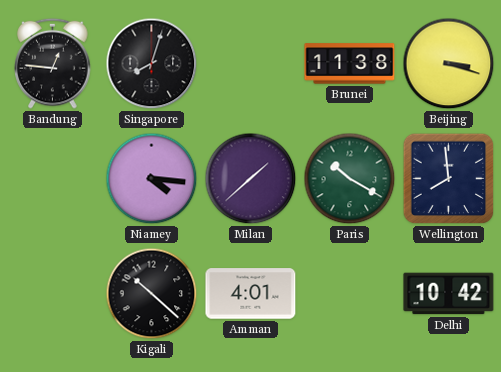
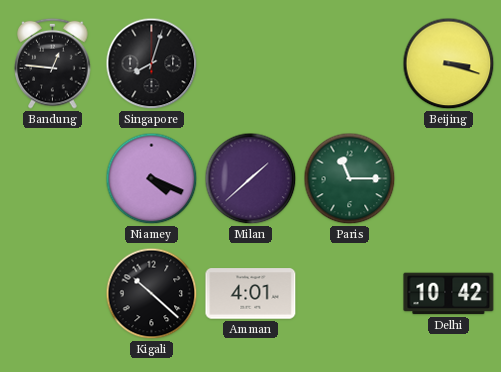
Brunei: 11:38 -> none (350, 64)
Niamey: 4:16 -> 4:19 (152, 179)
Paris: 10:20 -> 11:15 (350, 179)
Wellington: 7:59 -> none (449, 179)
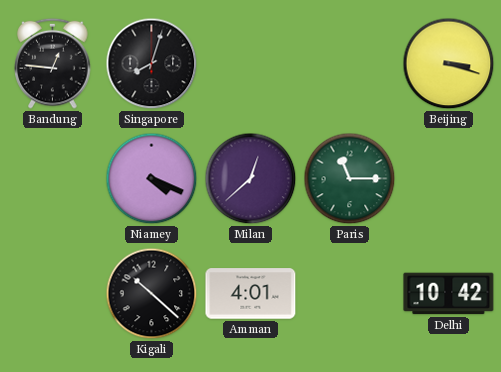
Milan: 1:38 -> 12:38 (251, 179)
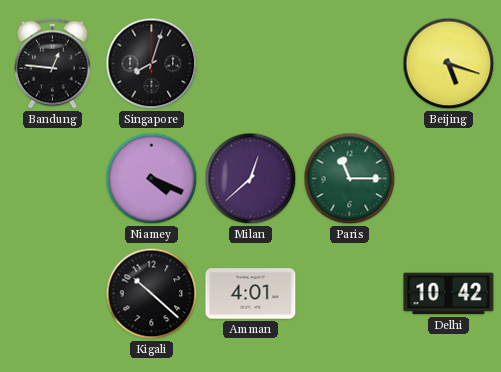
Beijing: 3:18 -> 5:18 (449, 64)
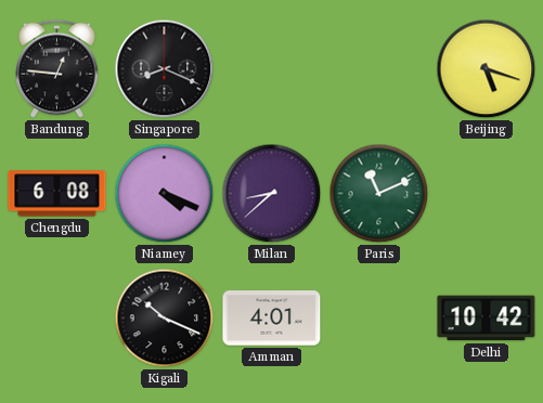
Singapore: 8:03 -> 8:19 (165, 69)
Chengdu: none -> 6:08 (57, 194)
Milan: 12:38 -> 8:38 (272, 194)
Paris: 11:15 -> 11:11 (379, 194)
Kigali: 10:22 -> 10:19 (165, 318)
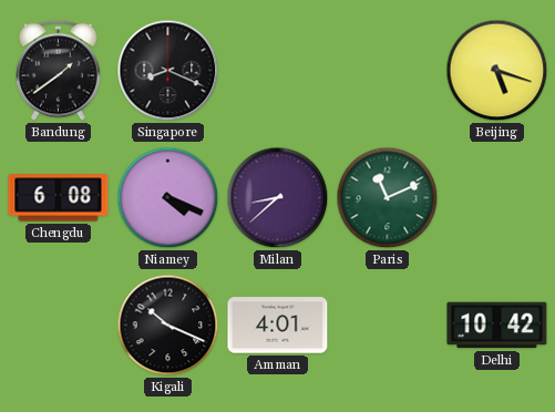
Bandung: 12:46 -> 1:39 (59, 70)
